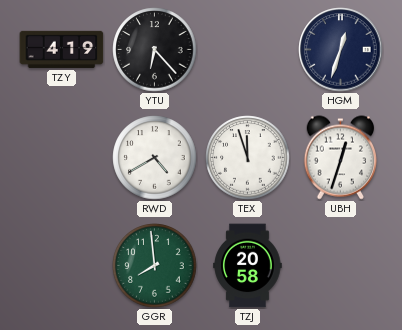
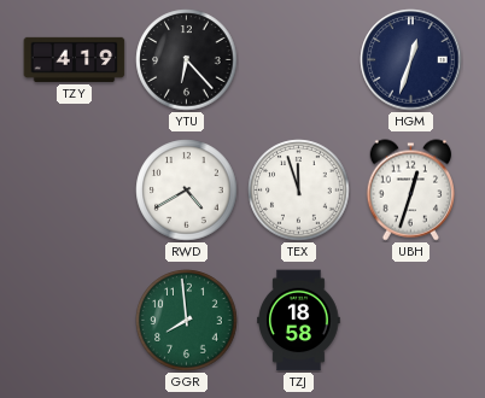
TZJ: 20:58 -> 18:58 (299, 321)
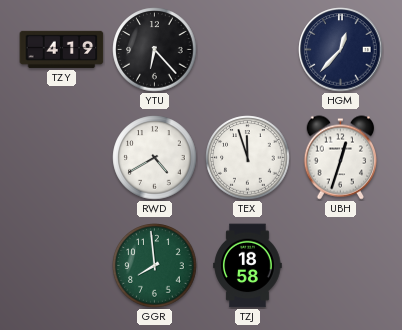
HGM: 12:33 -> 12:37 (341, 50)
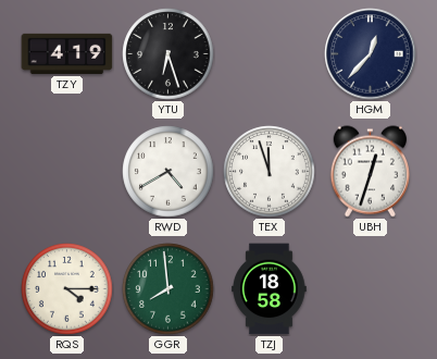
YTU: 6:23 -> 6:27 (168, 54)
RQS: none -> 4:15 (67, 289)
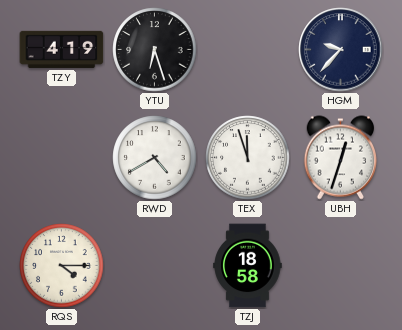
HGM: 12:37 -> 9:37 (341, 50)
GGR: 7:59 -> none (168, 289)
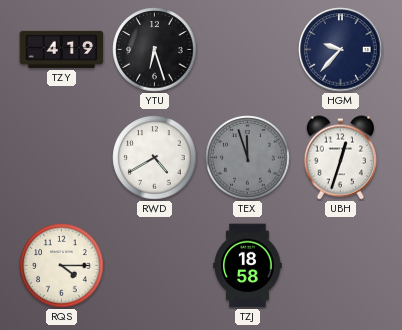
TEX dial: white -> grey (248, 158)
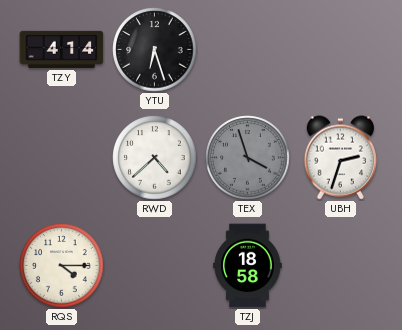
TZY: 4:19 -> 4:14 (62, 49)
HGM: 9:37 -> none (341, 50)
RWD: 4:40 -> 4:38 (155, 158)
TEX: 11:57 -> 3:57 (248, 158)
UBH: 12:33 -> 2:33 (340, 158)
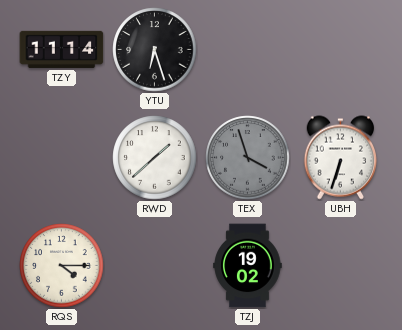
TZY: 4:14 -> 11:14 (62, 49)
RWD: 4:38 -> 1:38 (155, 158)
UBH: 2:33 -> 6:33 (340, 158)
TZJ: 18:58 -> 19:02 (248, 266)
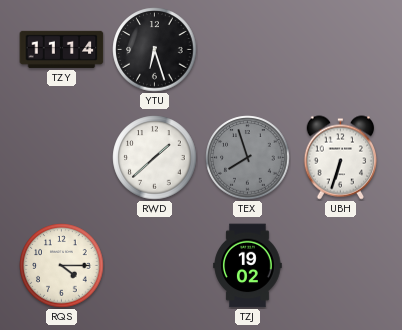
TEX: 3:57 -> 7:57 (248, 158)
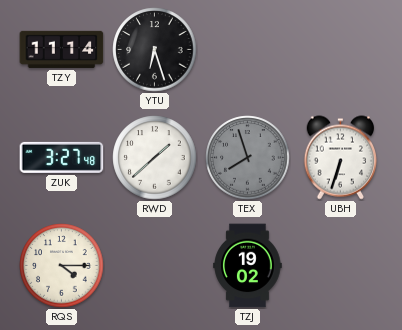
ZUK: none -> 3:27 (62, 157)
